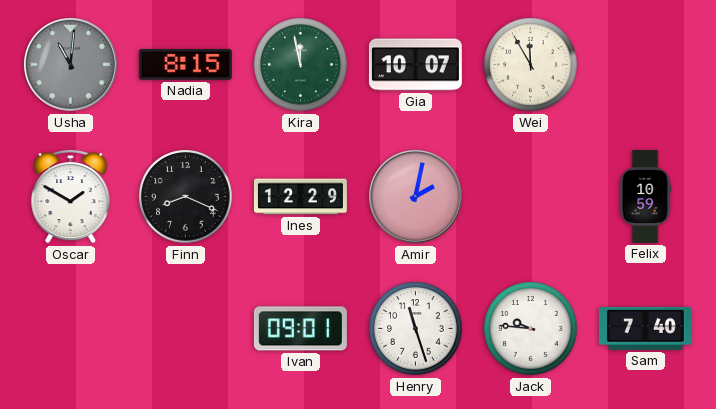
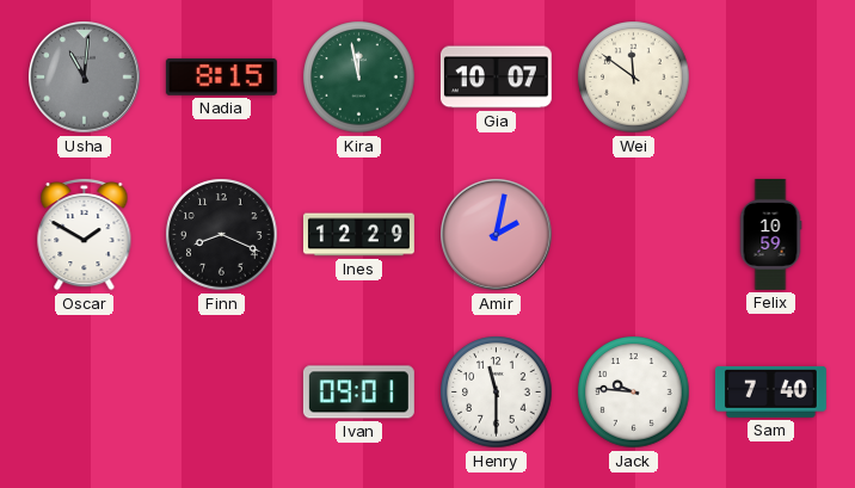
Wei: 11:55 -> 11:51 (634, 78)
Henry: 11:27 -> 11:30 (497, 393)
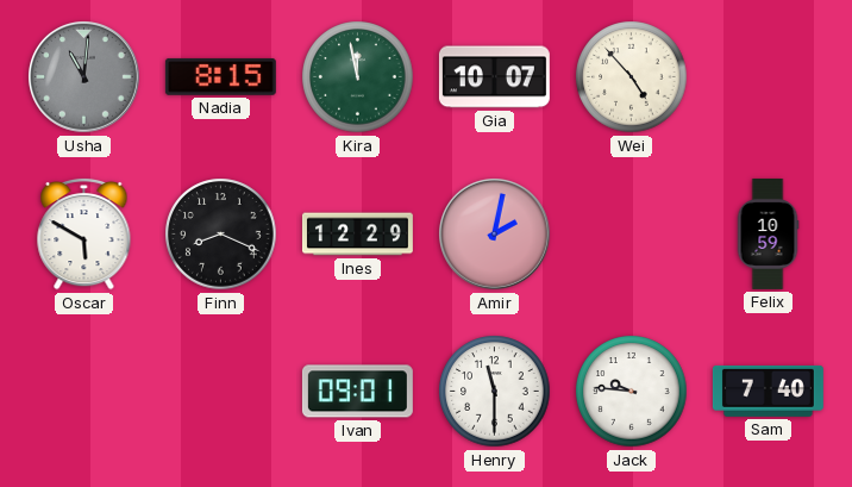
Wei: 11:51 -> 4:53 (632, 77)
Oscar: 1:50 -> 5:50 (84, 233)
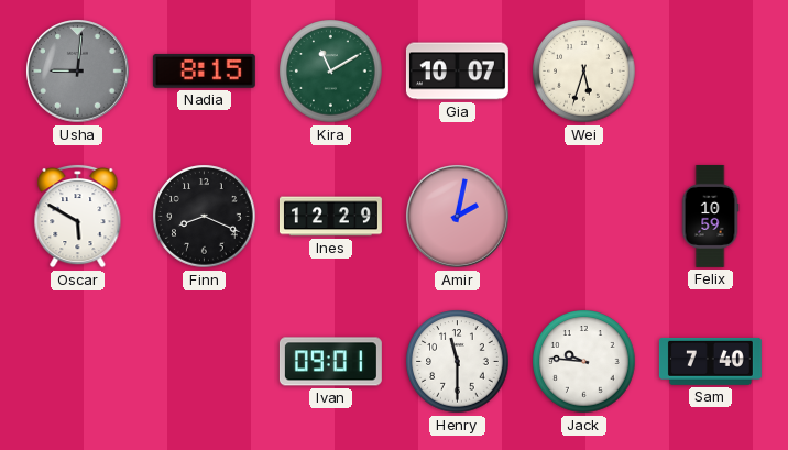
Usha: 11:01 -> 9:01 (78, 72)
Kira: 11:58 -> 11:10 (331, 72)
Wei: 4:53 -> 5:33 (584, 72)
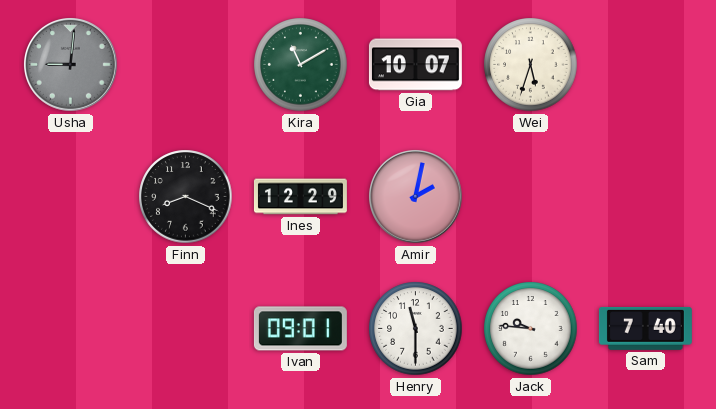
Nadia: 8:15 -> none (204, 70)
Oscar: 5:50 -> none (78, 216)
Felix: 10:59 -> none (710, 216)
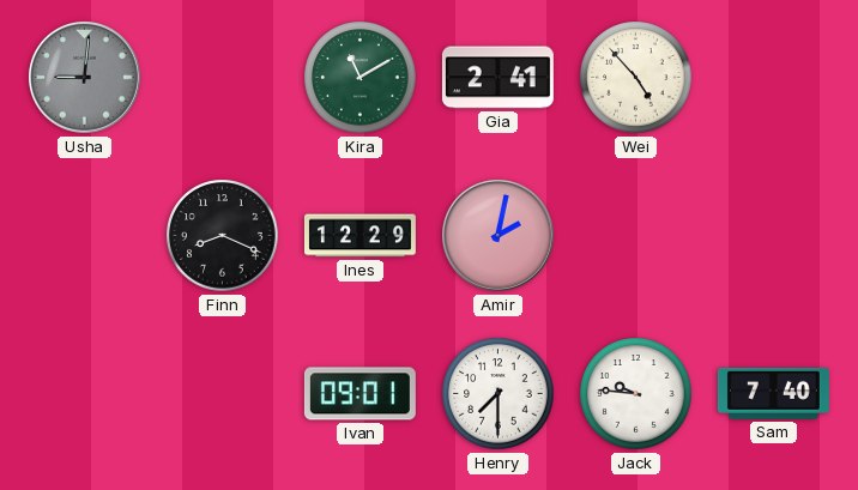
Gia: 10:07 -> 2:41 (497, 78)
Wei: 5:33 -> 4:53 (636, 78)
Henry: 11:30 -> 7:30 (499, 394)
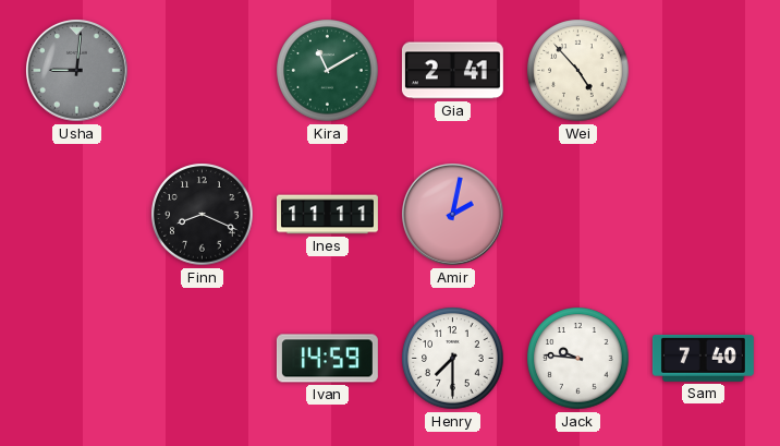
Ines: 12:29 -> 11:11 (327, 215)
Ivan: 09:01 -> 14:59 (327, 359)
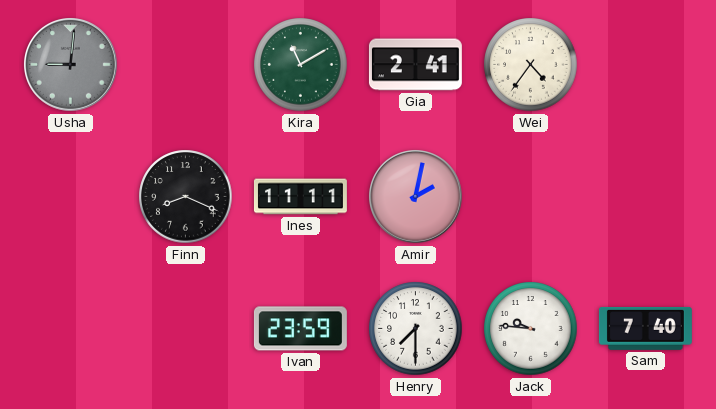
Wei: 4:53 -> 4:36 (531, 65)
Ivan: 14:59 -> 23:59 (300, 329)
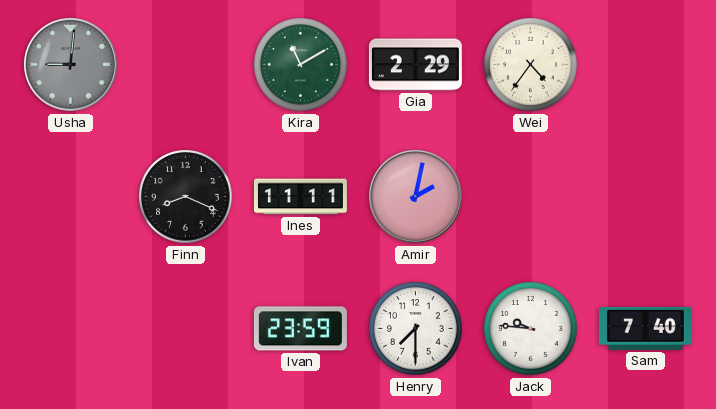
Gia: 2:41 -> 2:29 (415, 65)
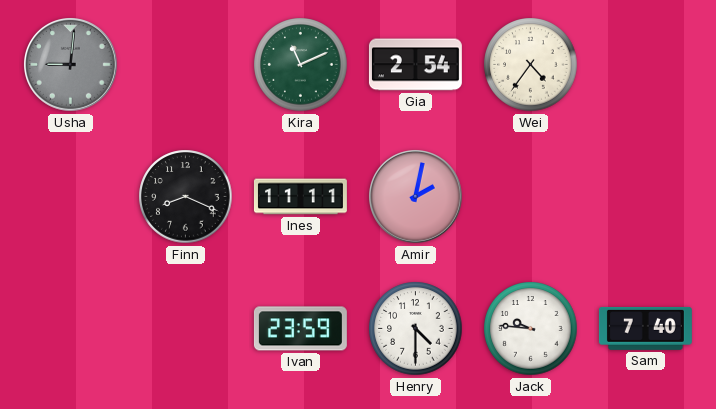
Kira: 11:10 -> 11:11 (301, 65)
Gia: 2:29 -> 2:54 (415, 65)
Henry: 7:30 -> 4:30 (416, 329)
